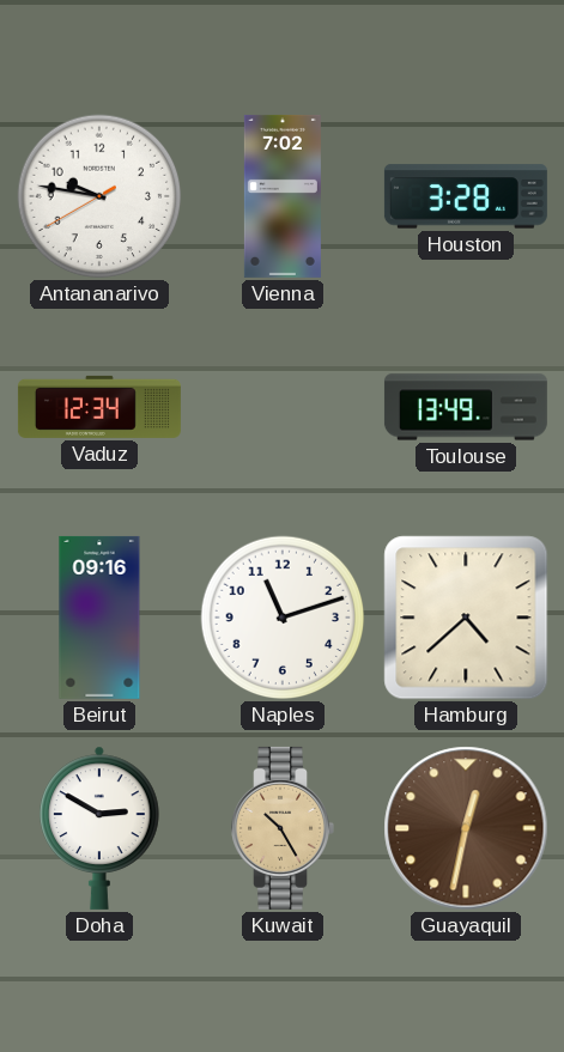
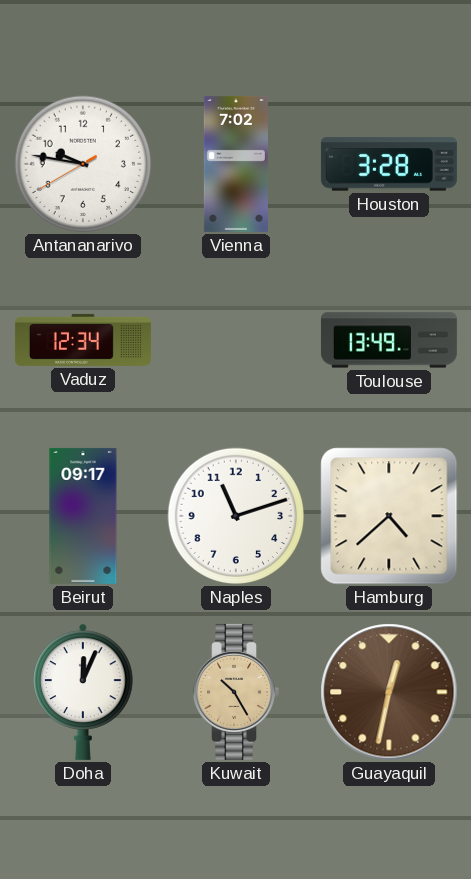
Beirut: 09:16 -> 09:17 (83, 516)
Doha: 2:50 -> 12:04 (83, 692)
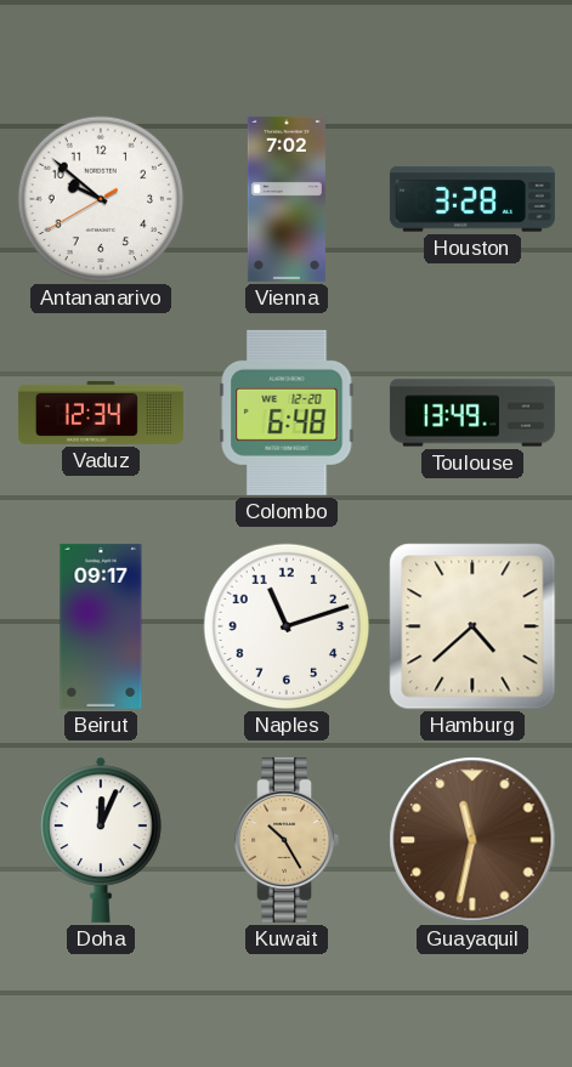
Antananarivo: 9:46 -> 9:51 (101, 199)
Colombo: none -> 6:48 (287, 413)
Guayaquil: 12:32 -> 11:32 (472, 840)
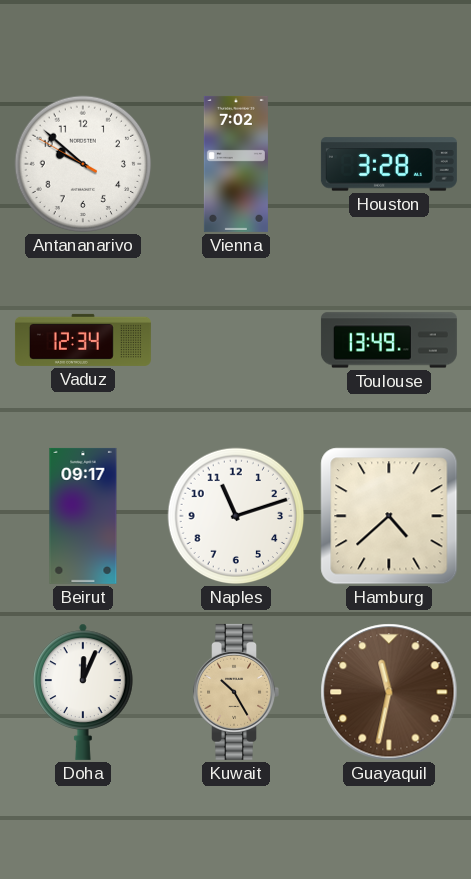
Antananarivo: 9:51:40 -> 9:51:50 (83, 164)
Colombo: 6:48 -> none (287, 413)
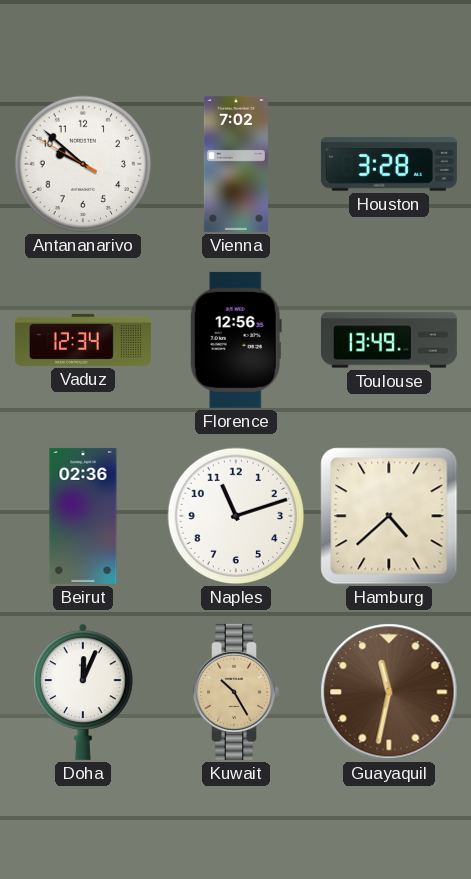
Florence: none -> 12:56 (236, 340)
Beirut: 09:17 -> 02:36 (83, 516)
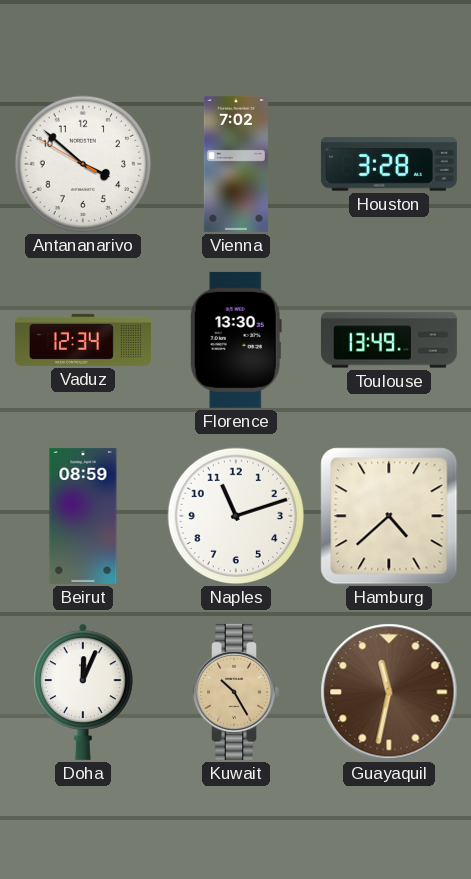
Antananarivo: 9:51 -> 3:51 (83, 164)
Florence: 12:56 -> 13:30 (236, 340)
Beirut: 02:36 -> 08:59 (83, 516)
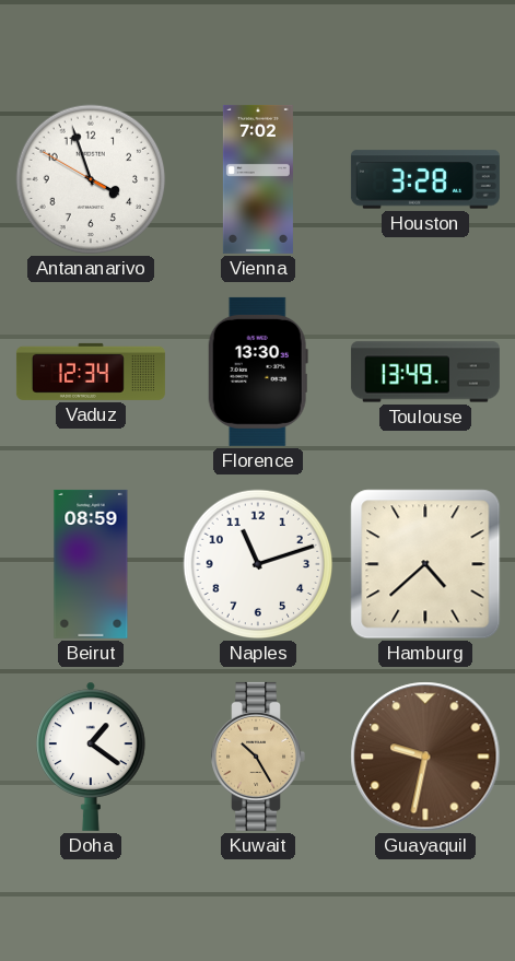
Antananarivo: 3:51 -> 3:56 (91, 179)
Doha: 12:04 -> 1:21 (91, 757)
Guayaquil: 11:32 -> 9:32 (425, 757)
